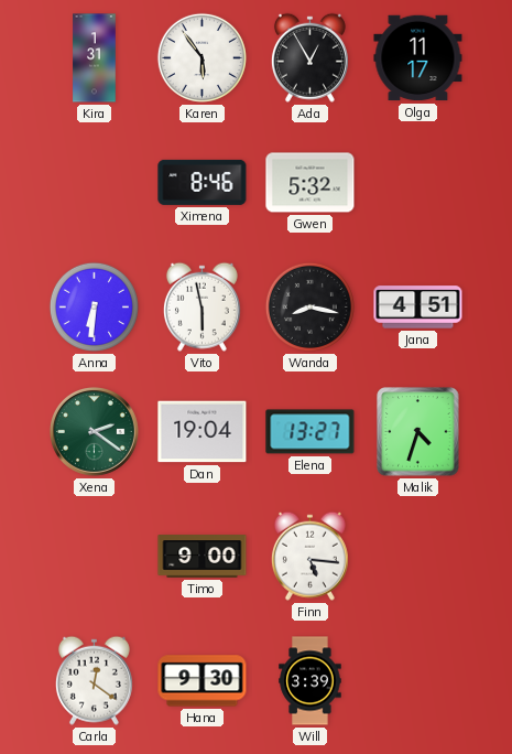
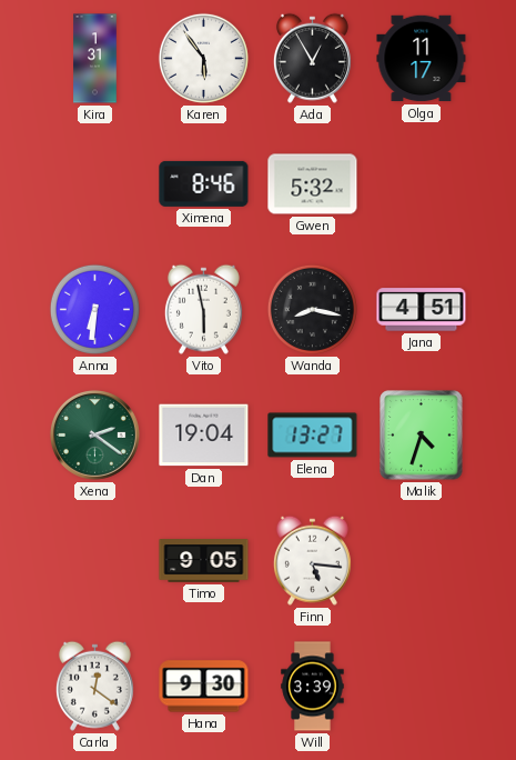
Timo: 9:00 -> 9:05 (204, 561)
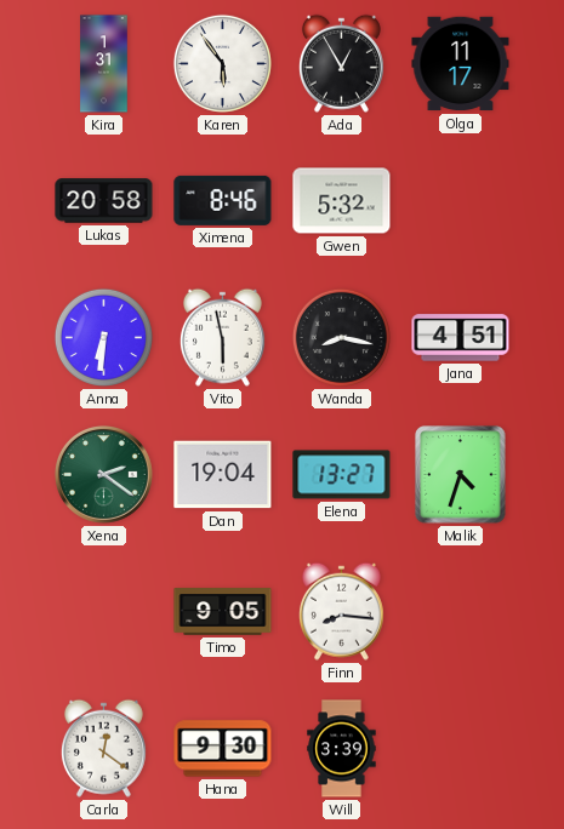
Lukas: none -> 20:58 (104, 201)
Finn: 5:16 -> 8:16 (341, 611)
